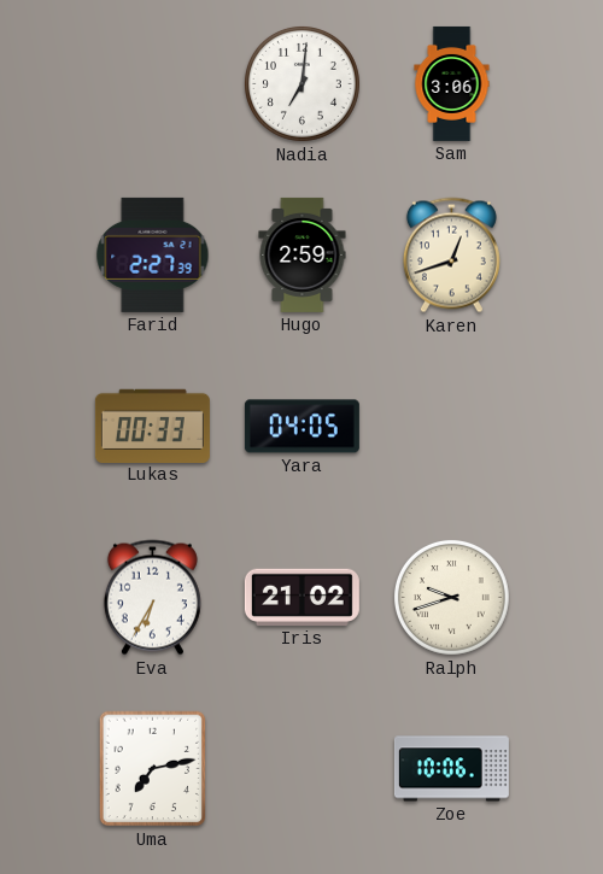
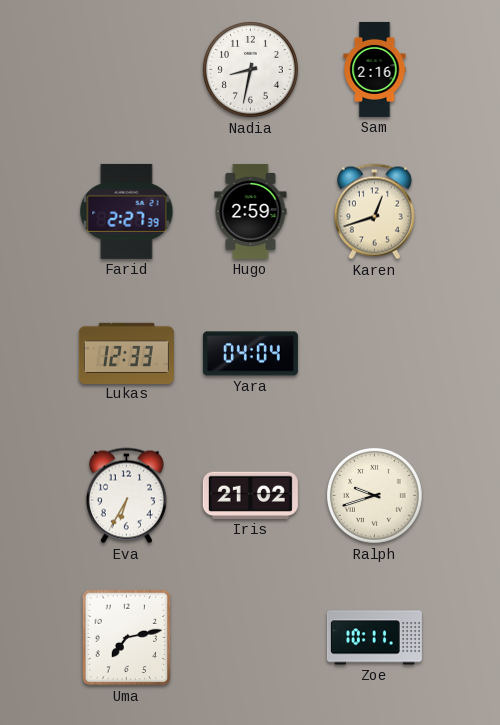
Nadia: 7:01 -> 8:32 (250, 69)
Sam: 3:06 -> 2:16 (375, 69)
Lukas: 00:33 -> 12:33 (126, 353)
Yara: 04:05 -> 04:04 (250, 354)
Zoe: 10:06 -> 10:11 (374, 638)
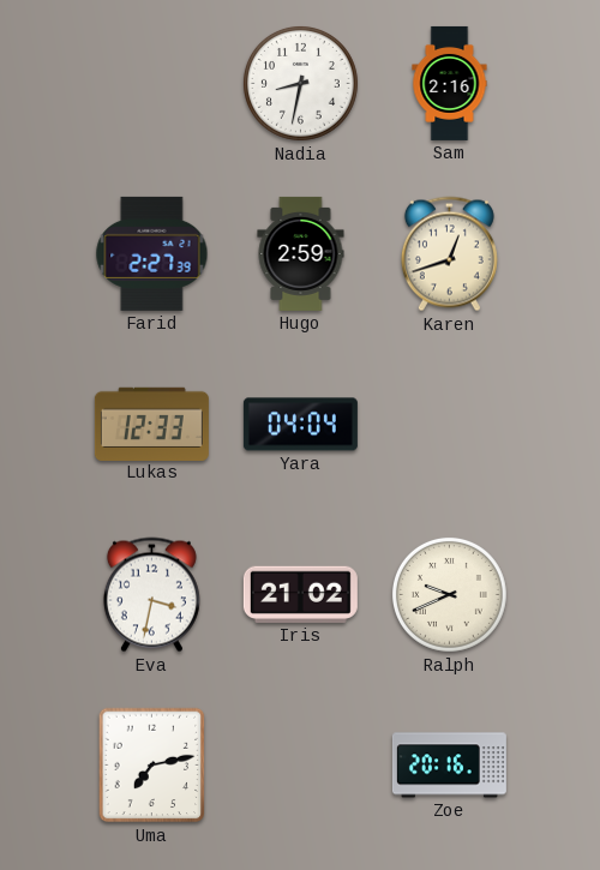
Eva: 6:35 -> 3:32 (151, 595)
Ralph: 9:42 -> 9:41 (449, 594)
Zoe: 10:11 -> 20:16 (449, 766)
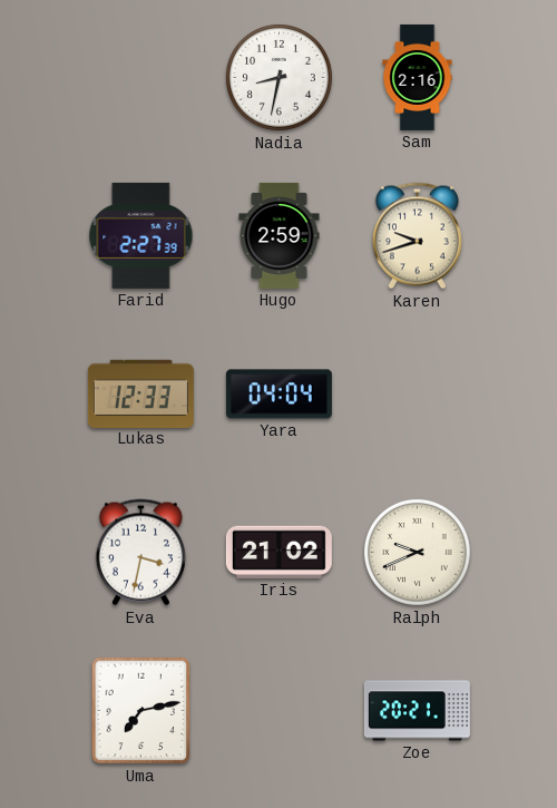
Karen: 12:42 -> 9:42 (417, 236)
Zoe: 20:16 -> 20:21 (417, 711)
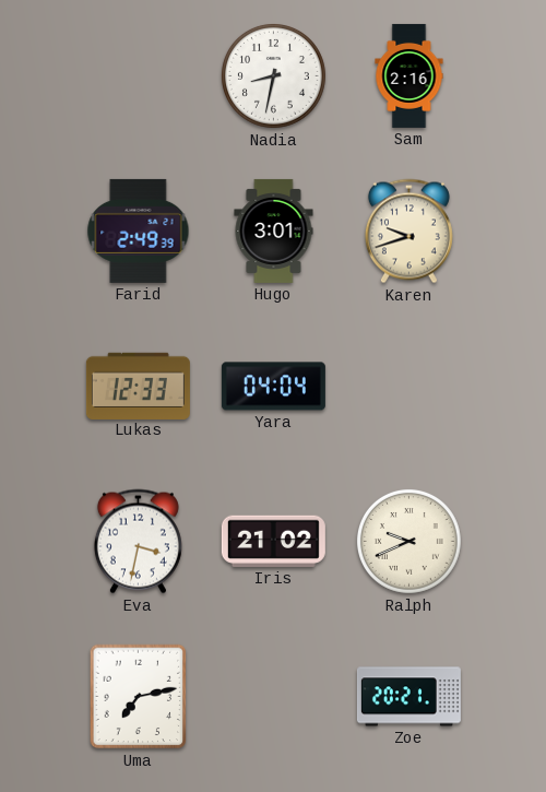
Farid: 2:27 -> 2:49 (139, 230)
Hugo: 2:59 -> 3:01 (274, 230)
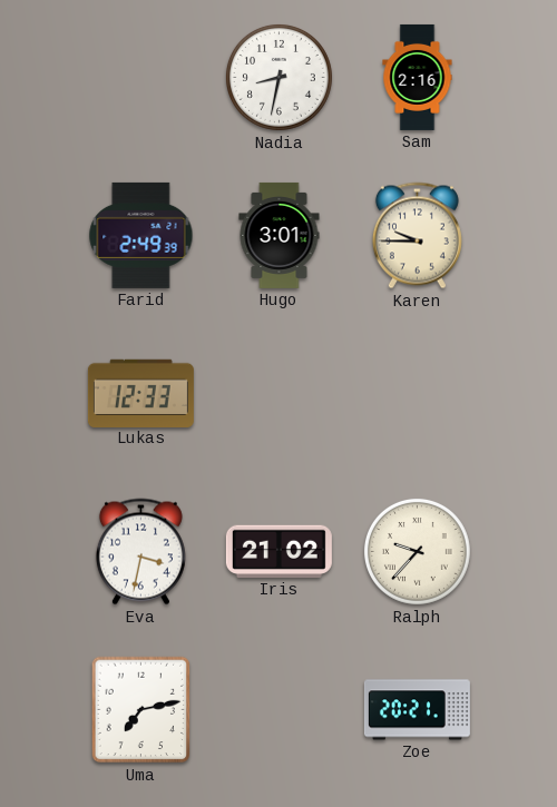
Karen: 9:42 -> 9:45 (417, 236)
Yara: 04:04 -> none (273, 387)
Ralph: 9:41 -> 9:37 (417, 551)
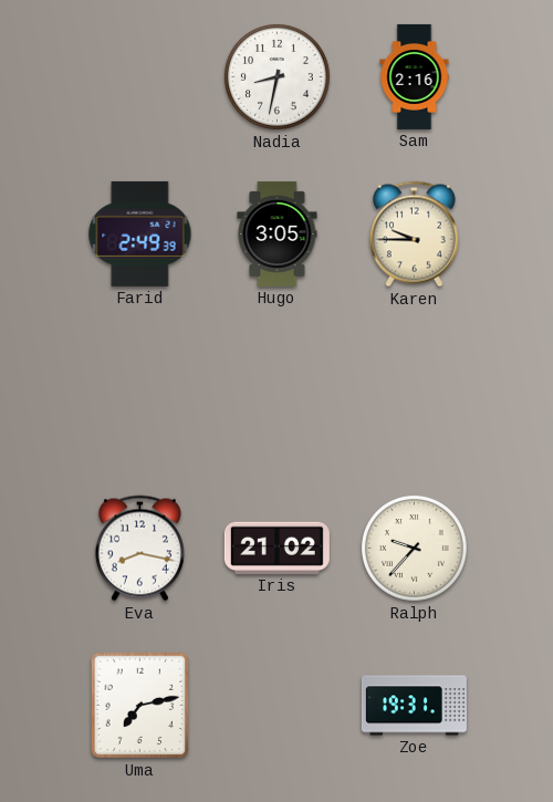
Hugo: 3:01 -> 3:05 (278, 233)
Lukas: 12:33 -> none (140, 393)
Eva: 3:32 -> 8:17 (139, 549)
Zoe: 20:21 -> 19:31 (414, 706)
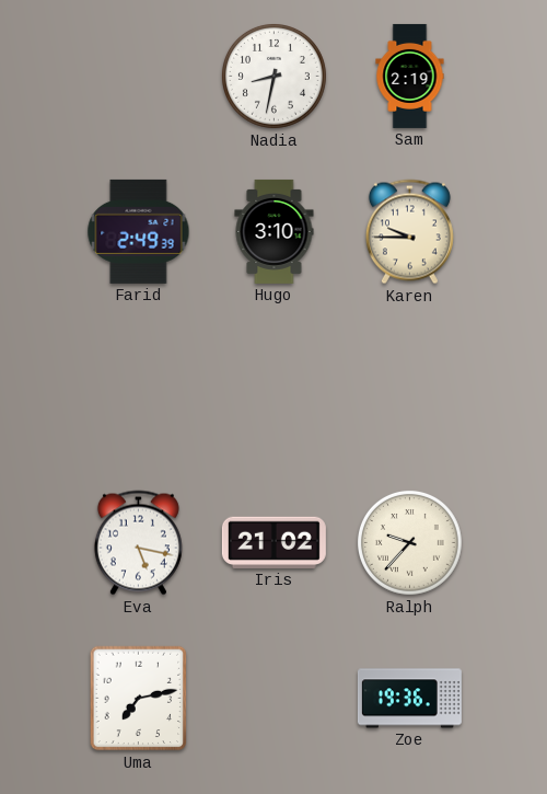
Sam: 2:16 -> 2:19 (410, 76)
Hugo: 3:05 -> 3:10 (275, 231)
Eva: 8:17 -> 5:17 (138, 543)
Zoe: 19:31 -> 19:36 (409, 699)
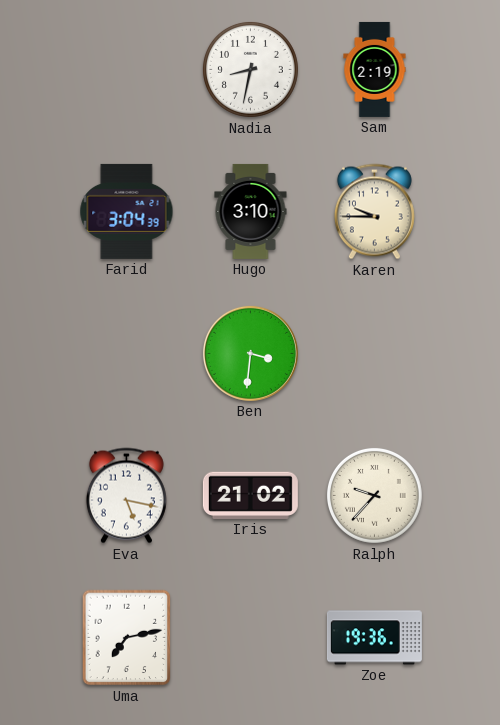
Farid: 2:49 -> 3:04 (127, 211)
Ben: none -> 3:31 (250, 353)
